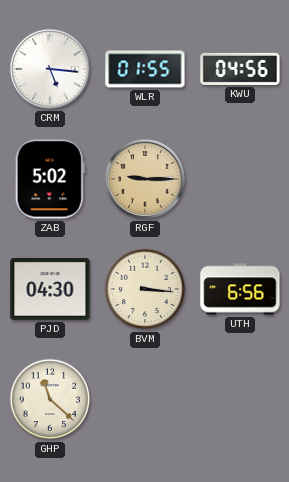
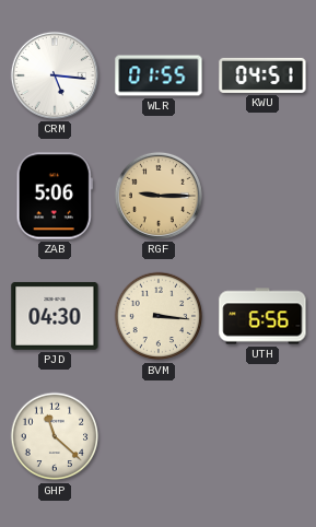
KWU: 04:56 -> 04:51 (262, 75)
ZAB: 5:02 -> 5:06 (55, 196)
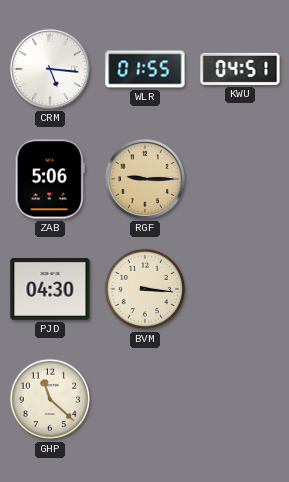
UTH: 6:56 -> none (262, 316)
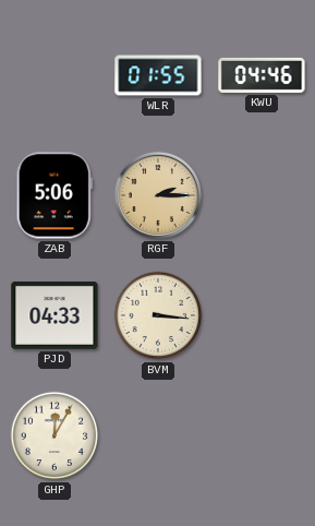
CRM: 5:16 -> none (50, 69)
KWU: 04:51 -> 04:46 (262, 75)
RGF: 9:15 -> 2:15 (158, 195)
PJD: 04:30 -> 04:33 (54, 315)
GHP: 11:22 -> 12:05 (54, 435)
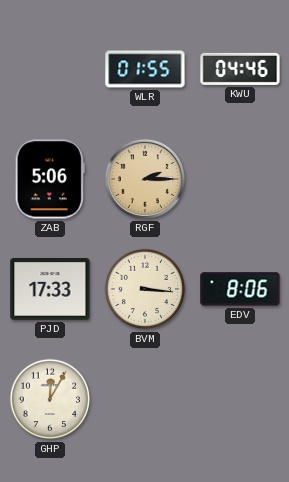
PJD: 04:33 -> 17:33 (50, 289)
EDV: none -> 8:06 (240, 289)
